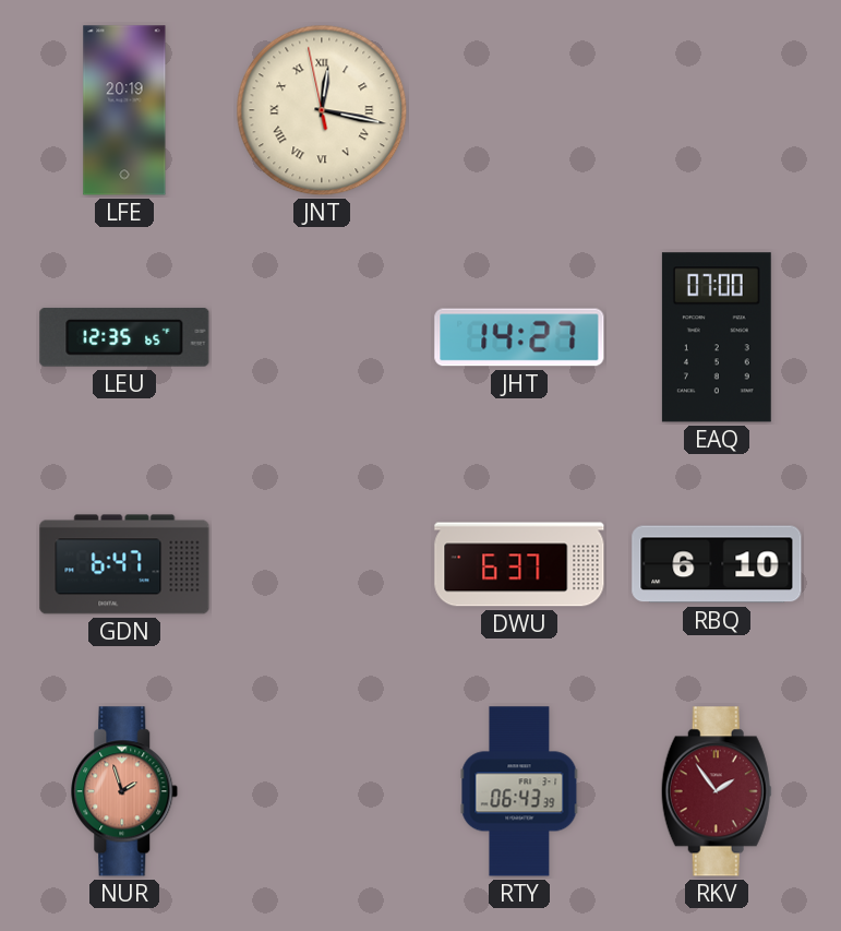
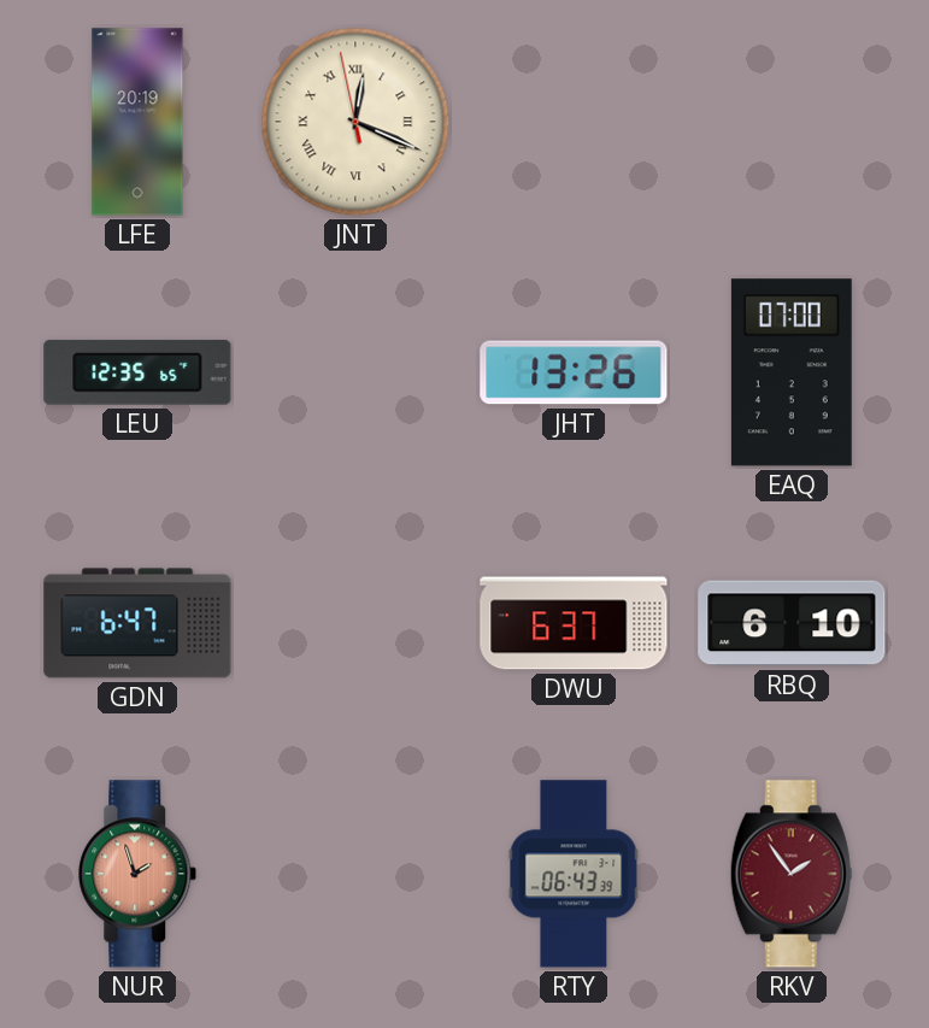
JNT: 12:16 -> 12:18 (355, 122)
JHT: 14:27 -> 13:26 (574, 372)
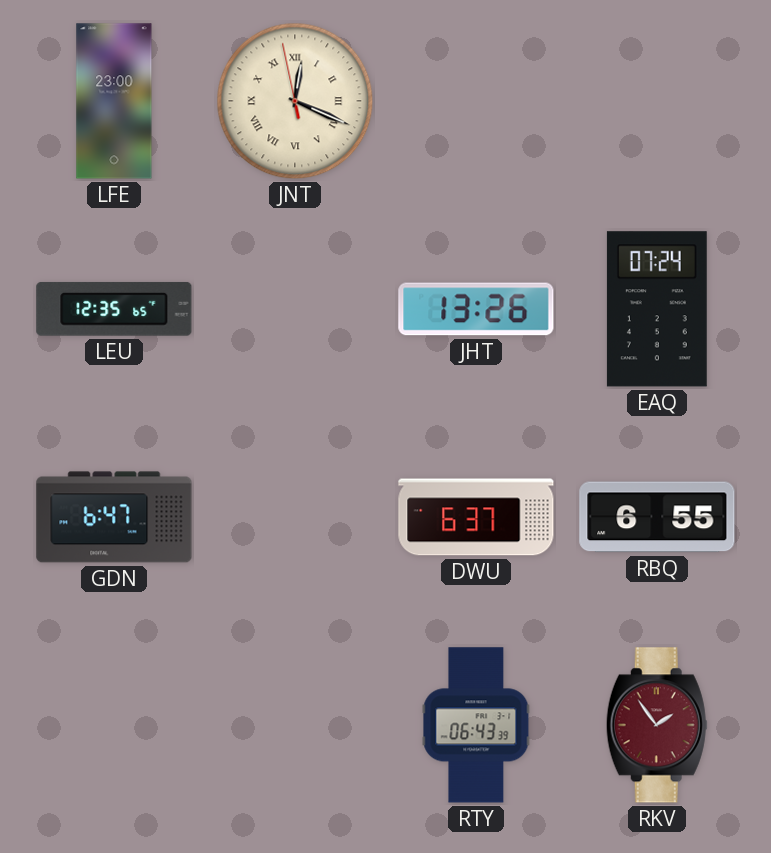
LFE: 20:19 -> 23:00 (114, 101)
EAQ: 07:00 -> 07:24 (657, 309)
RBQ: 6:10 -> 6:55 (657, 517)
NUR: 1:57 -> none (137, 874)
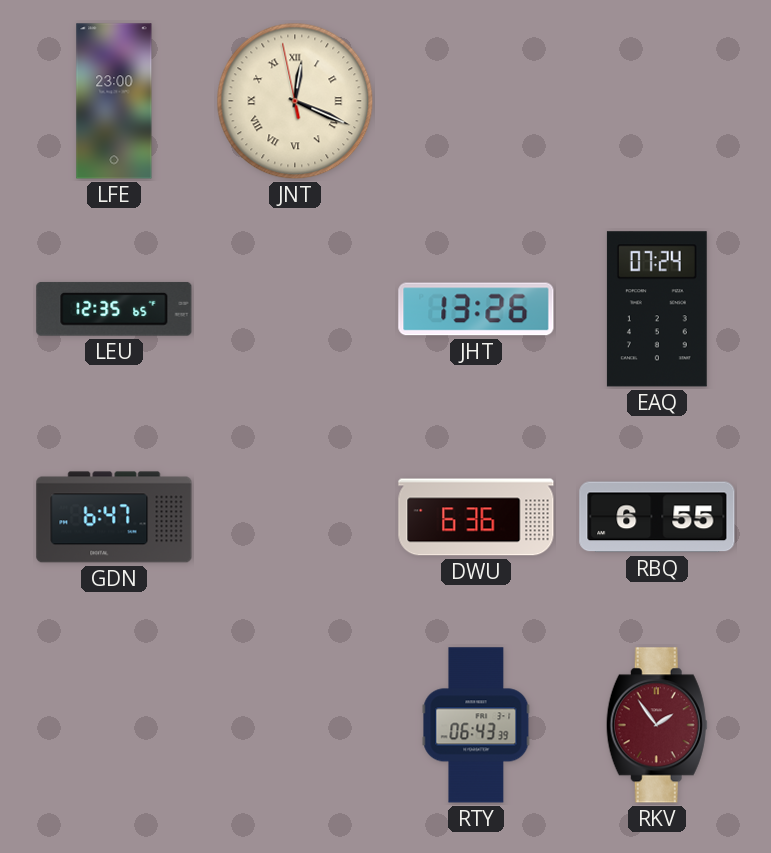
DWU: 6:37 -> 6:36 (476, 517)
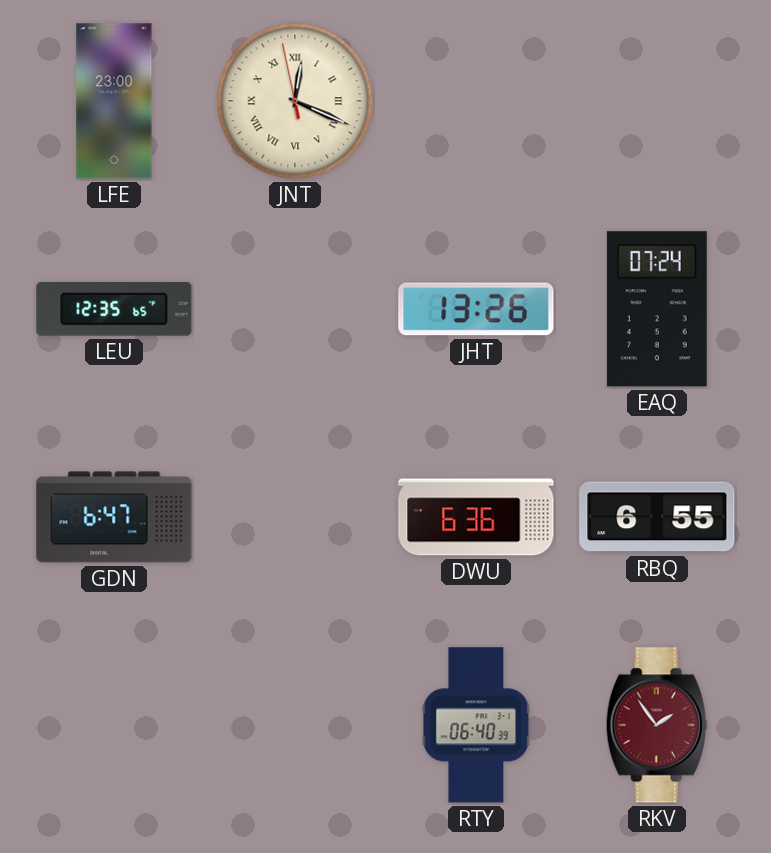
RTY: 06:43 -> 06:40 (476, 725)
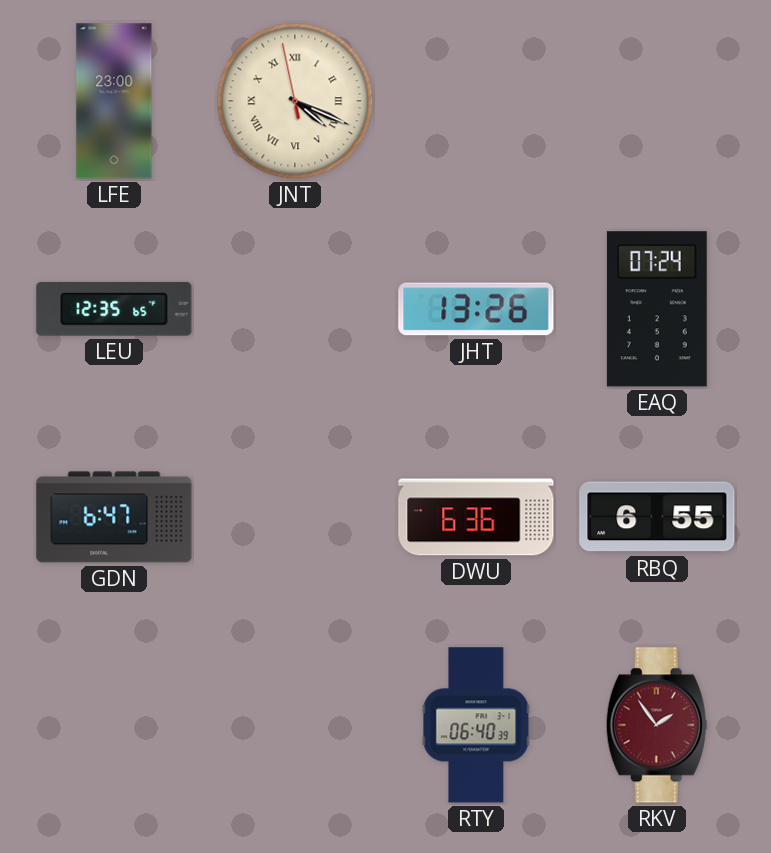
JNT: 12:18 -> 4:18 (295, 101)
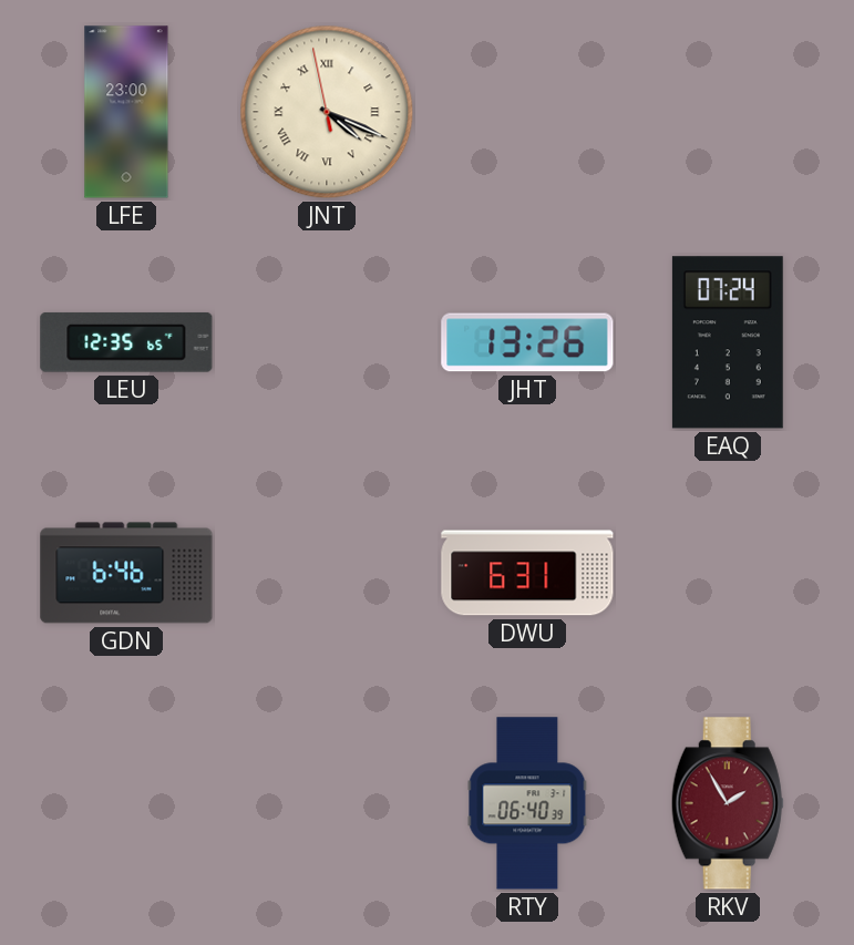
GDN: 6:47 -> 6:46 (126, 573)
DWU: 6:36 -> 6:31 (527, 573)
RBQ: 6:55 -> none (657, 517)
RKV: 1:54 -> 1:55 (728, 803)
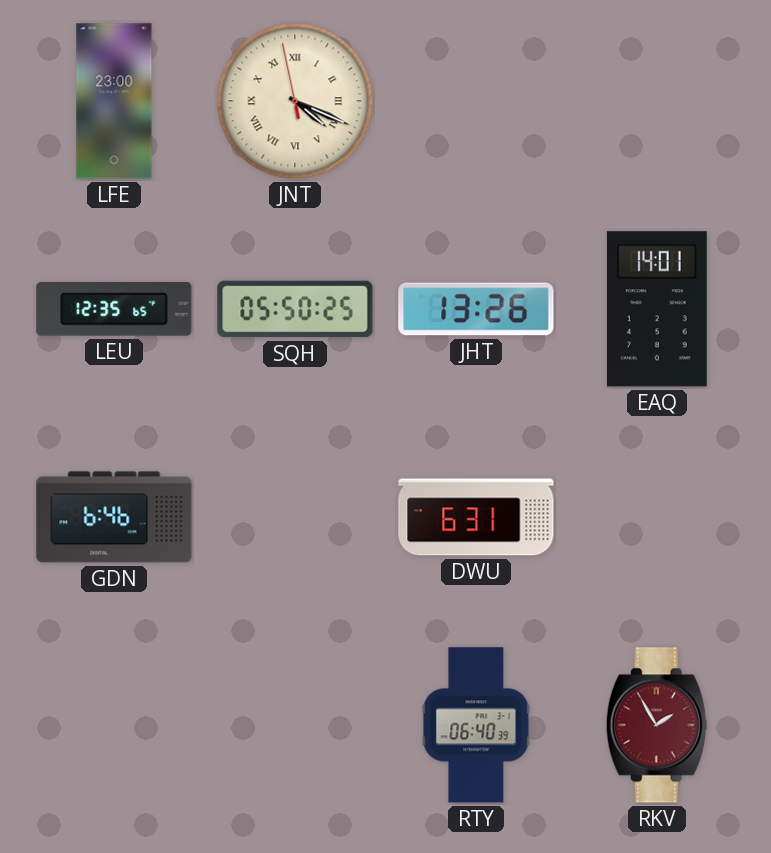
SQH: none -> 05:50 (295, 309)
EAQ: 07:24 -> 14:01 (657, 309)
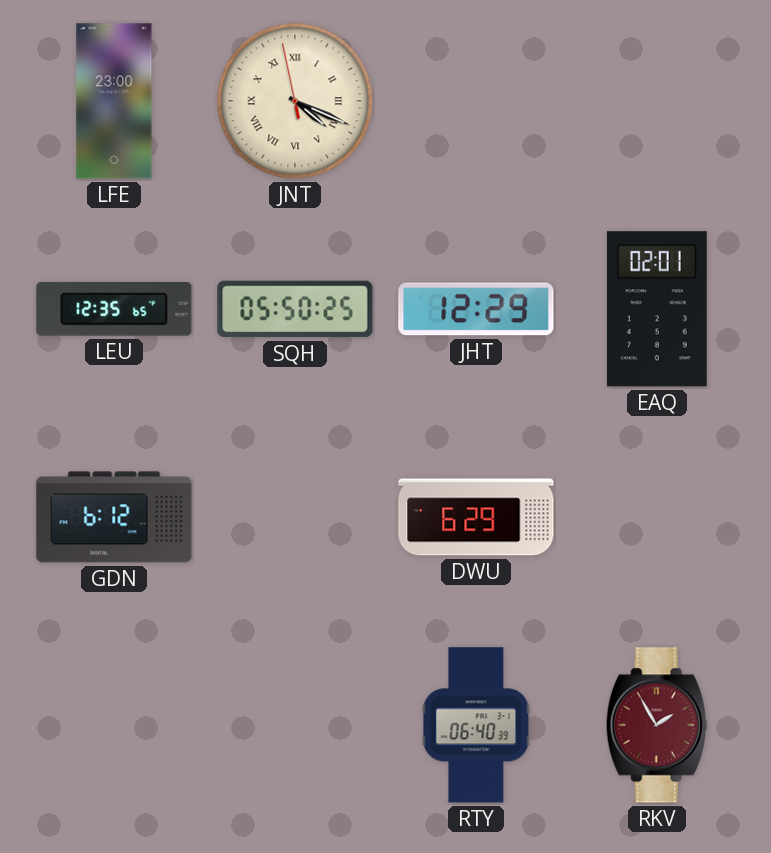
JHT: 13:26 -> 12:29 (476, 309)
EAQ: 14:01 -> 02:01 (657, 309)
GDN: 6:46 -> 6:12 (114, 517)
DWU: 6:31 -> 6:29 (476, 517)
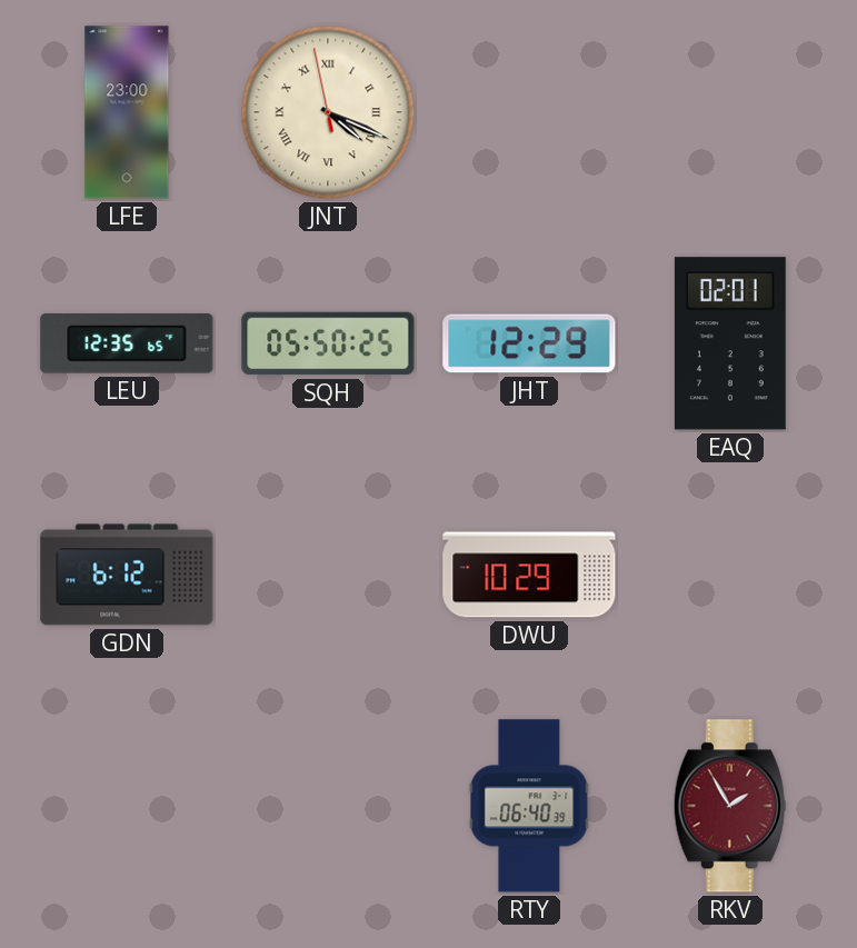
DWU: 6:29 -> 10:29 (529, 575)
